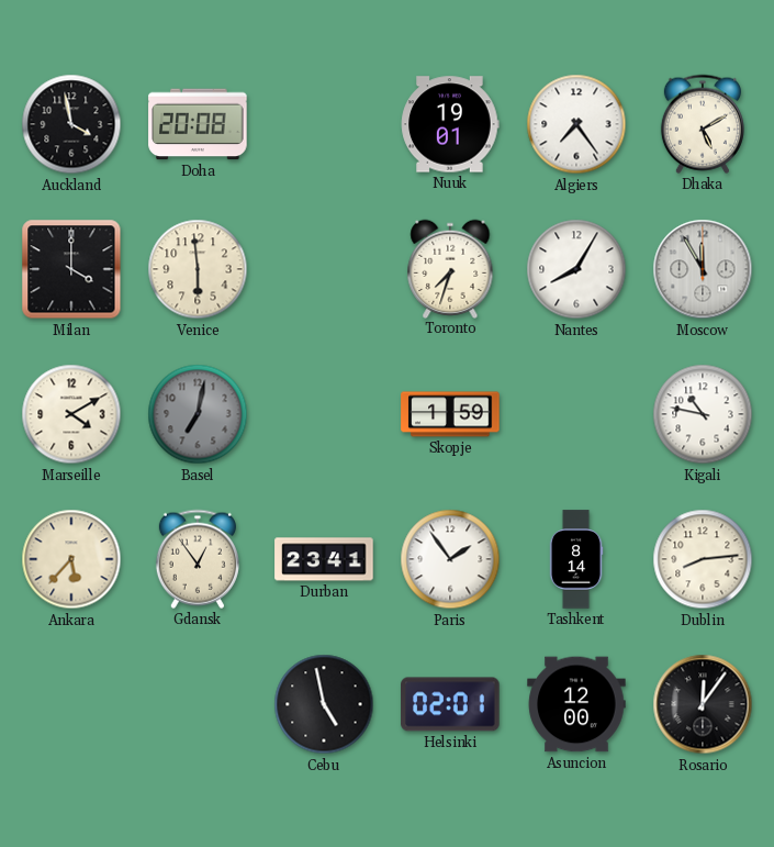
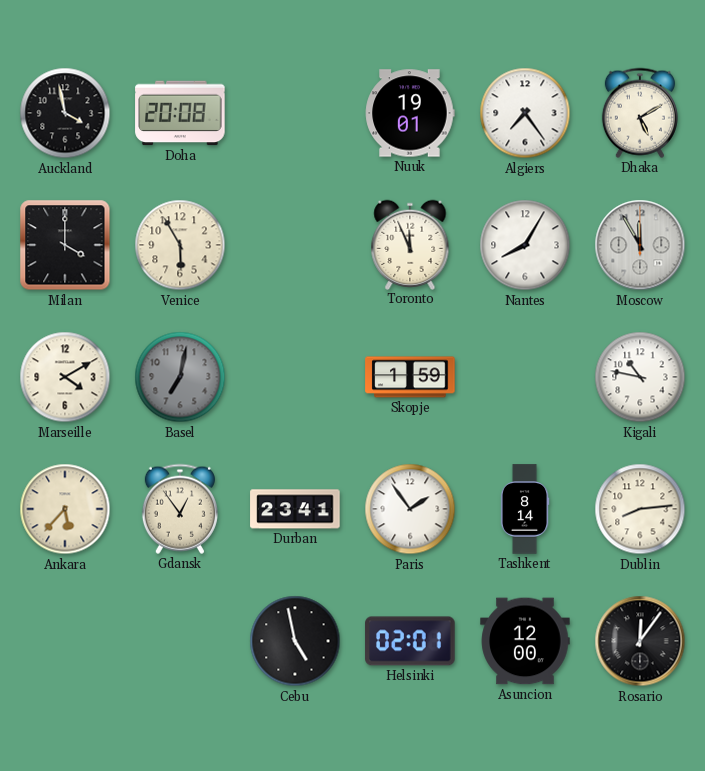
Venice: 5:59 -> 5:55 (180, 245)
Toronto: 7:33 -> 11:56 (410, 244)
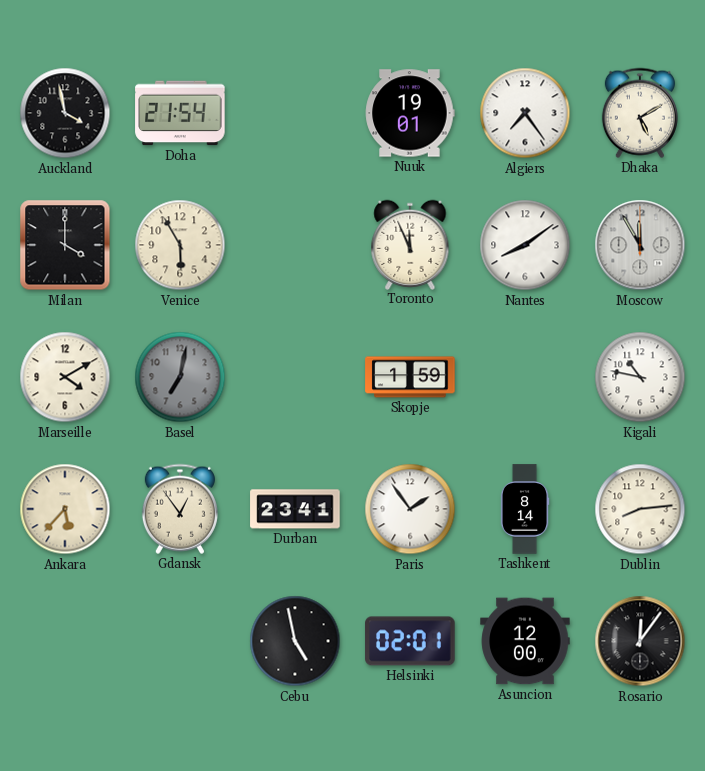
Doha: 20:08 -> 21:54 (180, 113)
Nantes: 8:05 -> 8:09 (525, 245)
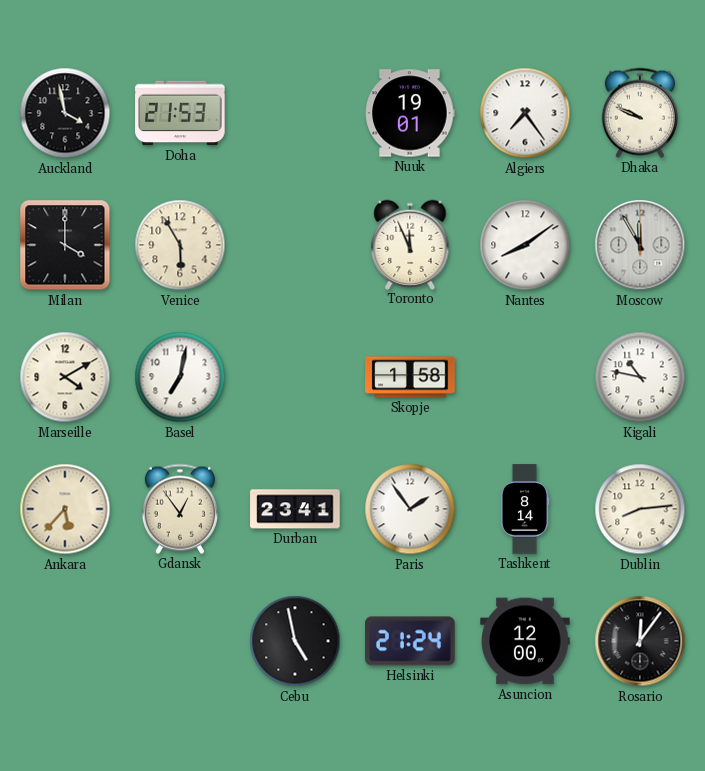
Doha: 21:54 -> 21:53 (180, 113)
Dhaka: 5:10 -> 9:49 (640, 113)
Basel dial: grey -> white (180, 377)
Skopje: 1:59 -> 1:58 (410, 377)
Helsinki: 02:01 -> 21:24 (410, 641)
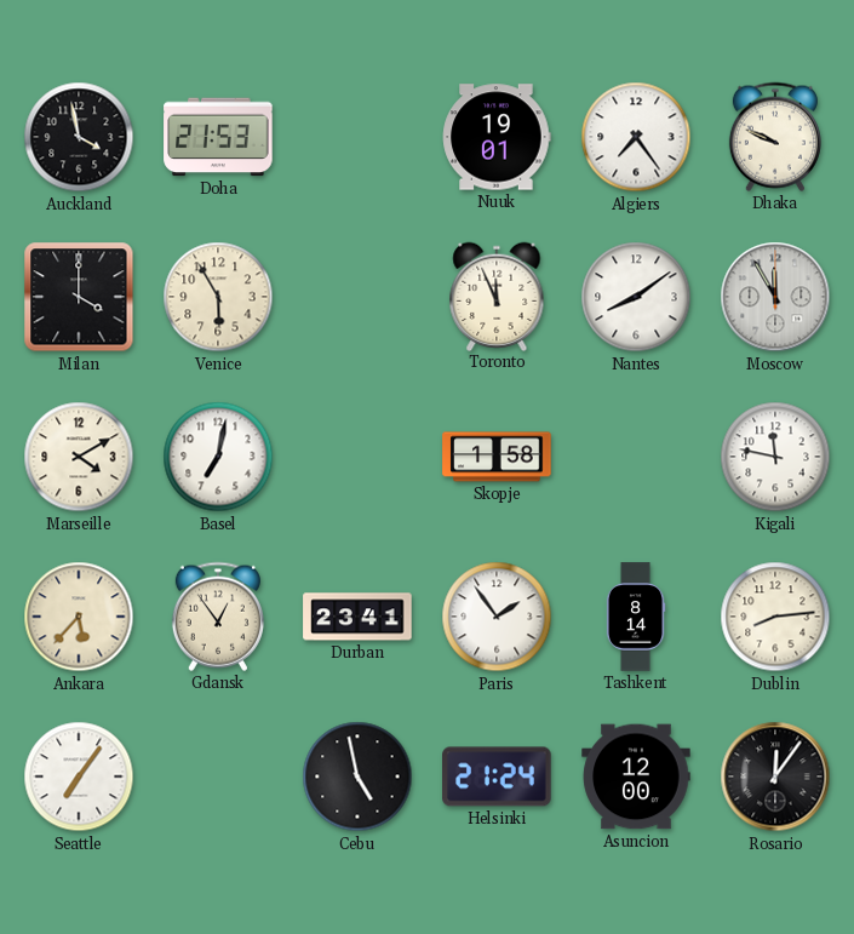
Kigali: 10:47 -> 11:47 (775, 457)
Seattle: none -> 7:06 (79, 777)
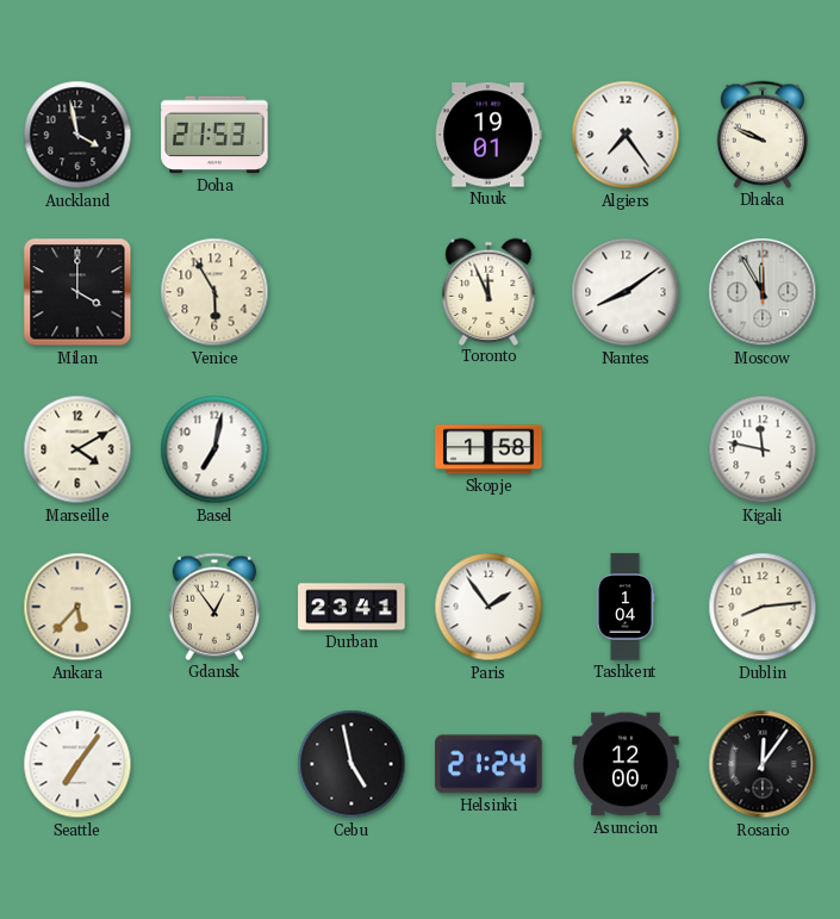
Tashkent: 8:14 -> 1:04 (626, 607)
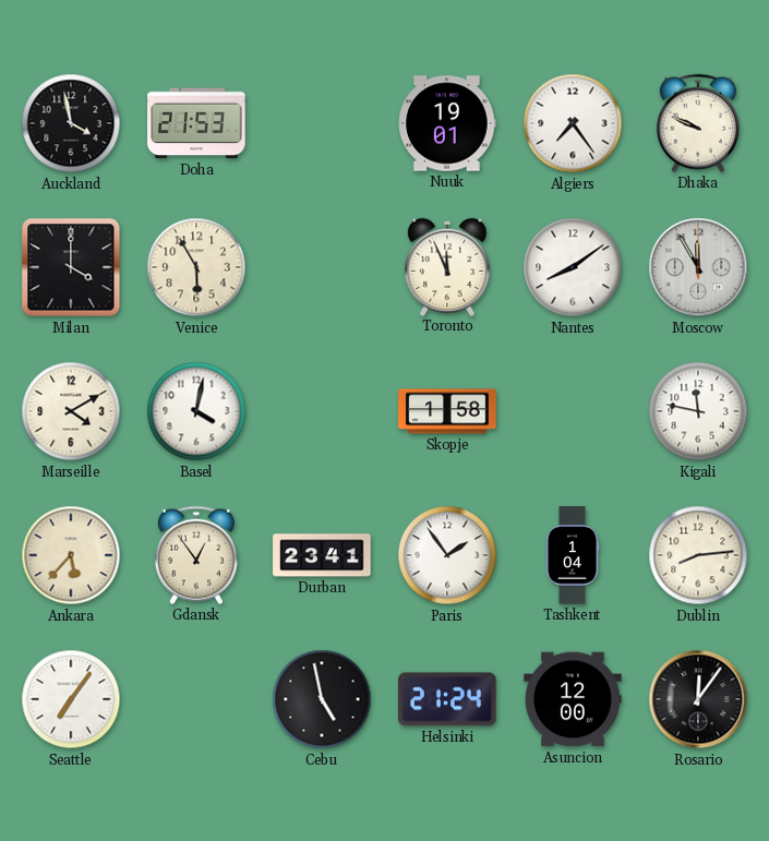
Basel: 7:02 -> 4:02 (196, 411)
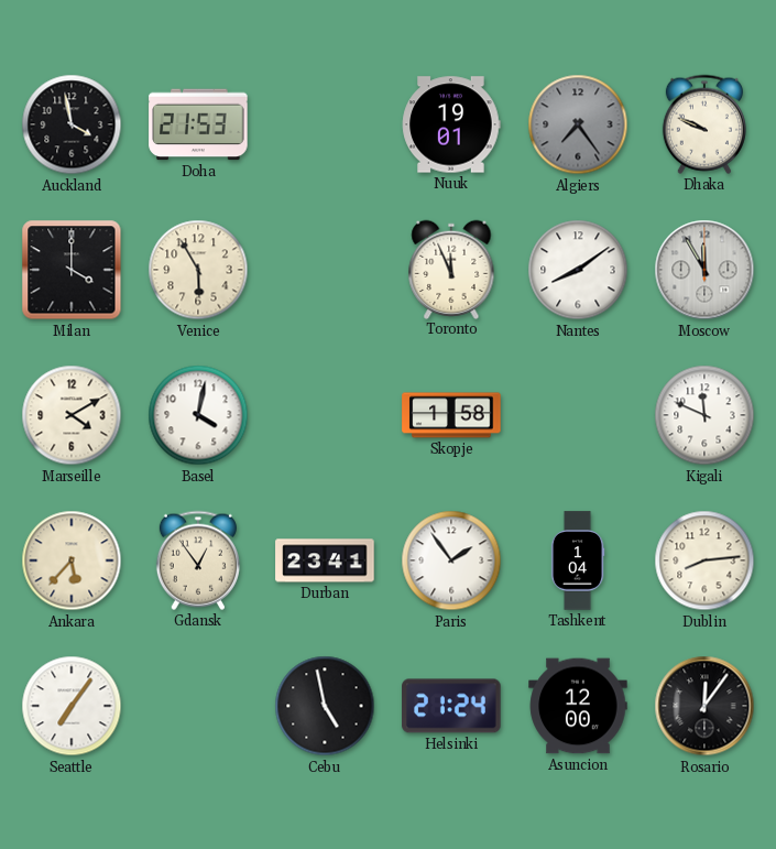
Algiers dial: white -> grey (578, 124)
Kigali: 11:47 -> 11:49 (704, 415)
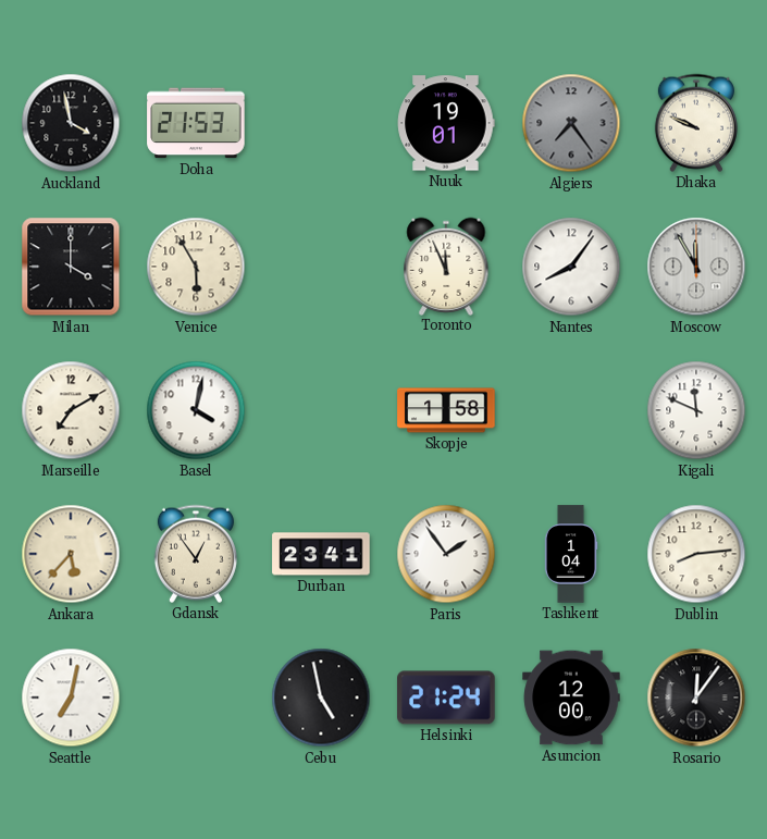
Nantes: 8:09 -> 8:06 (571, 267)
Marseille: 4:10 -> 7:10 (71, 410)
Seattle: 7:06 -> 7:02 (71, 698)
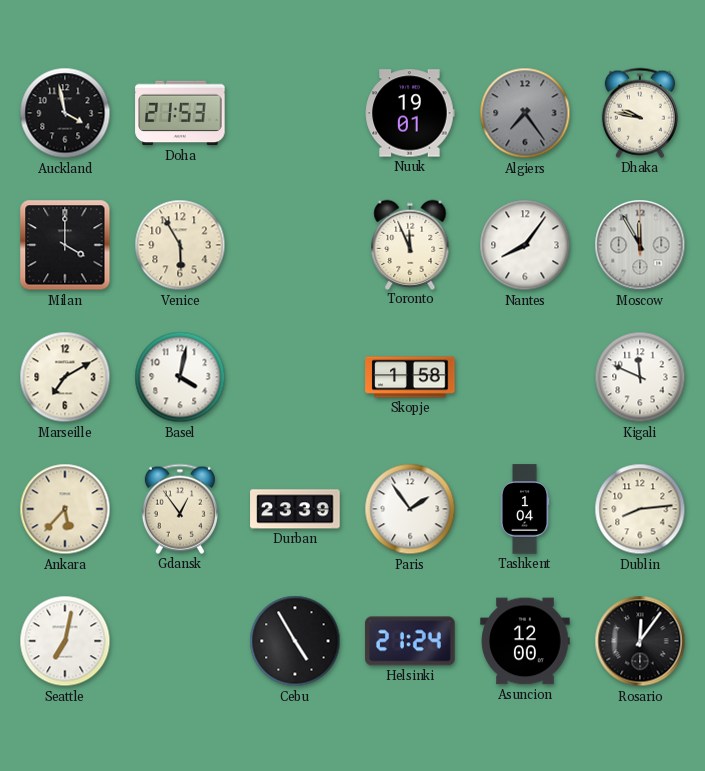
Dhaka: 9:49 -> 9:47 (640, 113)
Durban: 23:41 -> 23:39 (295, 509)
Cebu: 4:58 -> 4:55 (295, 641)
